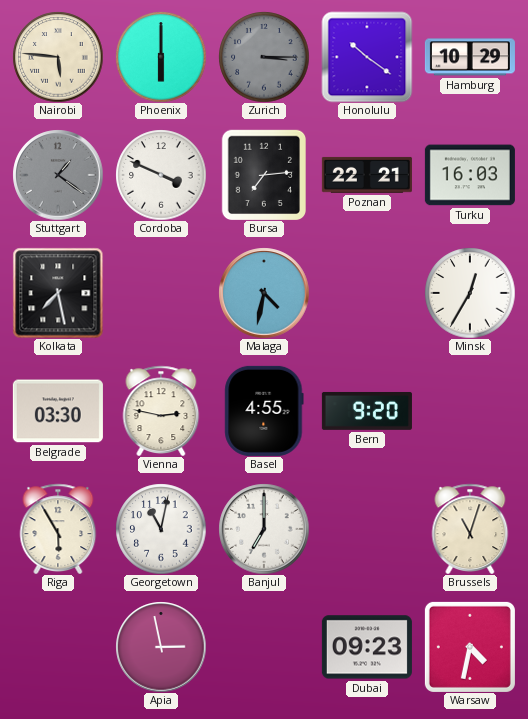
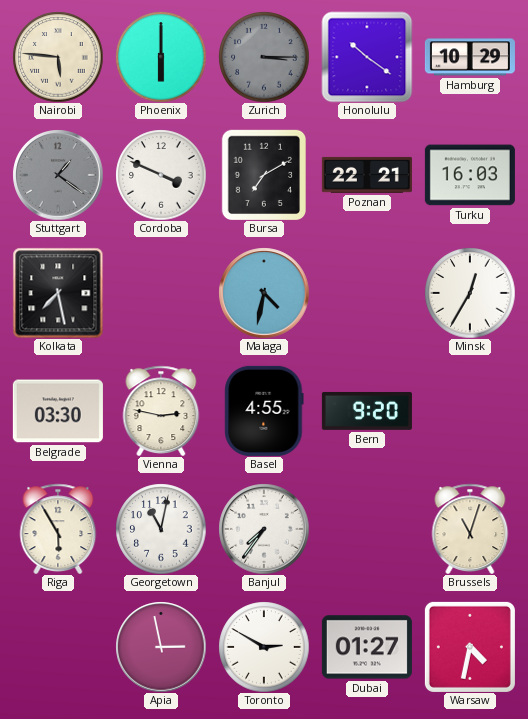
Bursa: 7:14 -> 7:10 (263, 174)
Banjul: 7:00 -> 7:36 (264, 529)
Toronto: none -> 2:50 (264, 647)
Dubai: 09:23 -> 01:27 (367, 647)
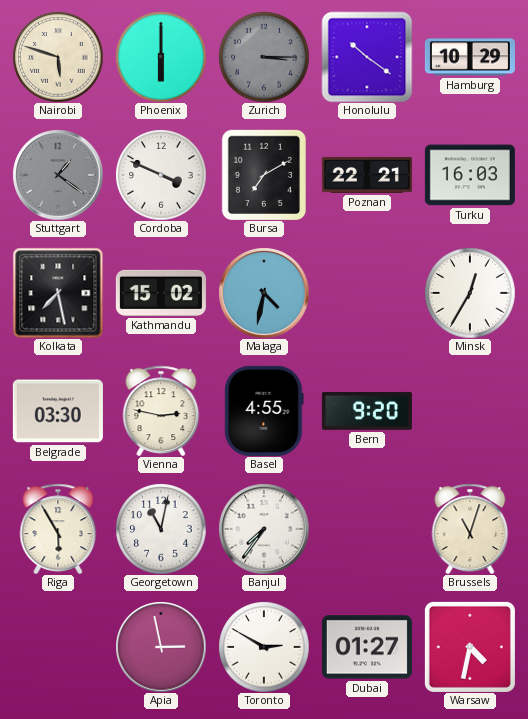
Nairobi: 5:46 -> 5:48 (58, 57)
Kathmandu: none -> 15:02 (161, 293)
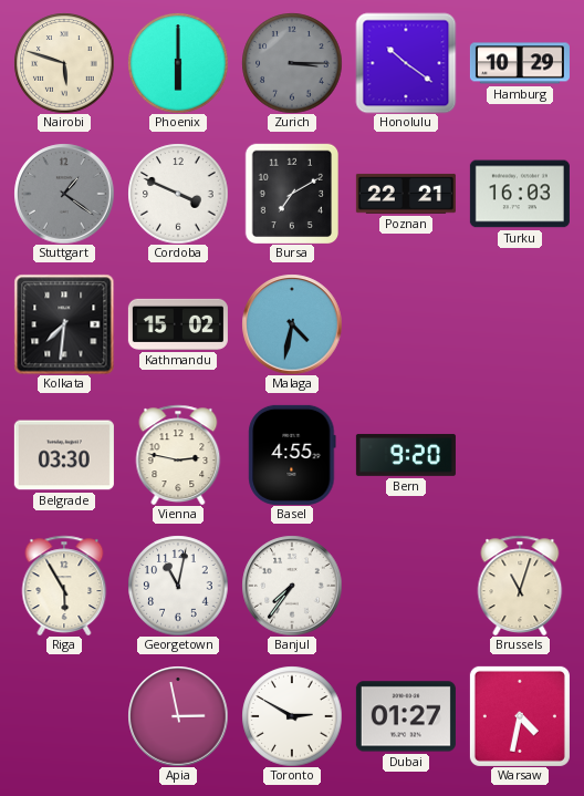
Kolkata: 7:28 -> 7:31 (64, 324)
Minsk: 12:35 -> none (470, 293)
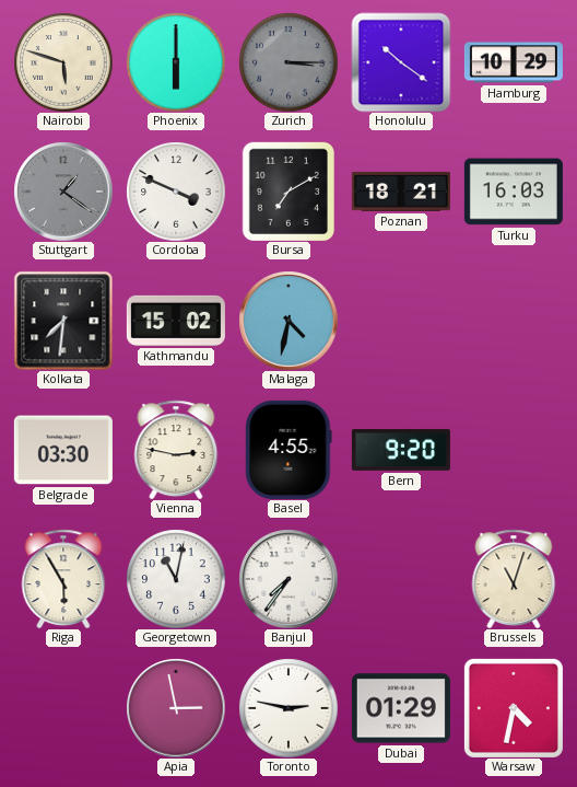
Poznan: 22:21 -> 18:21 (401, 192)
Toronto: 2:50 -> 2:47 (288, 708)
Dubai: 01:27 -> 01:29 (401, 708)
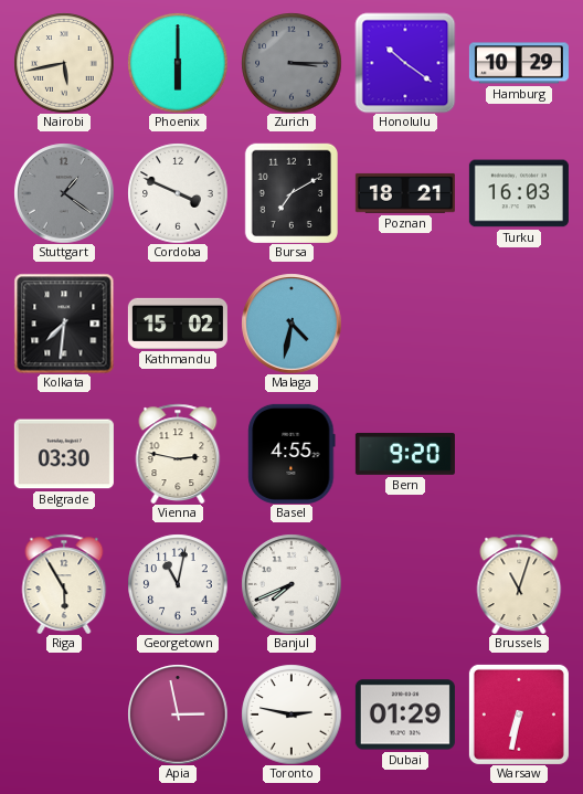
Nairobi: 5:48 -> 5:43 (64, 63)
Banjul: 7:36 -> 7:41 (291, 584)
Warsaw: 4:32 -> 6:32 (519, 714)
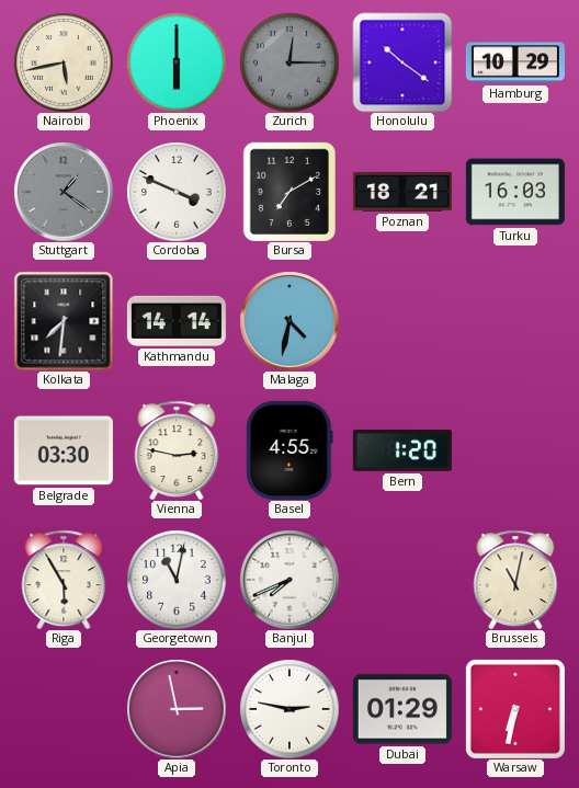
Zurich: 3:15 -> 12:15 (289, 62)
Kathmandu: 15:02 -> 14:14 (177, 321)
Bern: 9:20 -> 1:20 (402, 450)
Brussels: 11:03 -> 11:02 (515, 579)
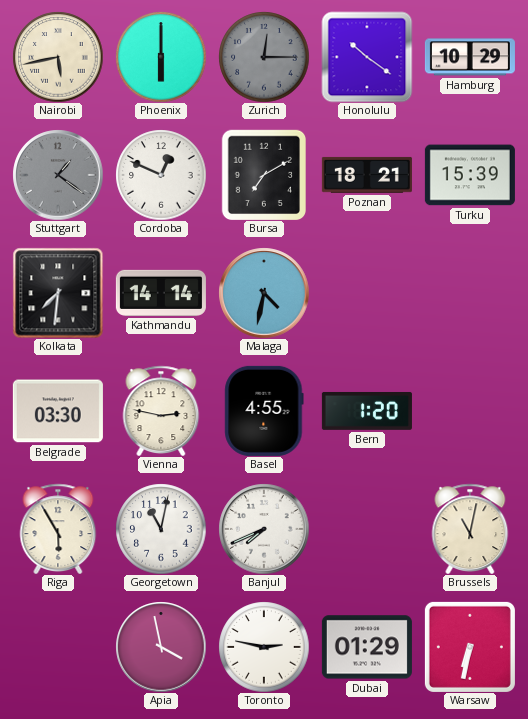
Cordoba: 3:49 -> 12:49 (161, 175)
Turku: 16:03 -> 15:39 (470, 175)
Apia: 2:58 -> 3:58 (161, 647)
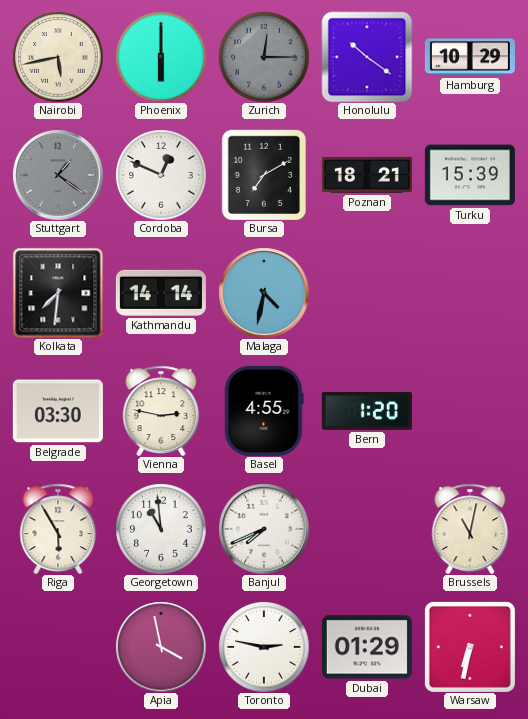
Georgetown: 11:02 -> 10:59 (161, 529)
